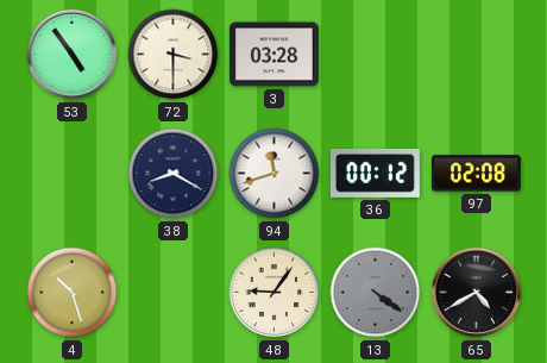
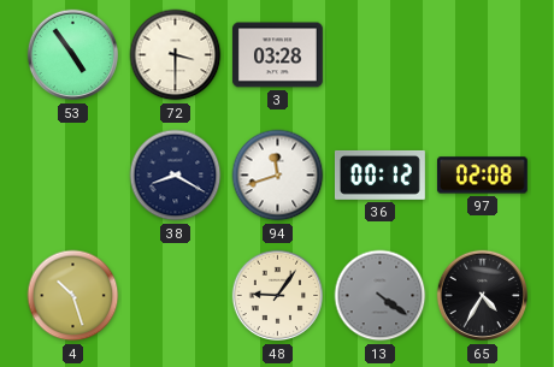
65: 4:40 -> 4:35 (483, 296)
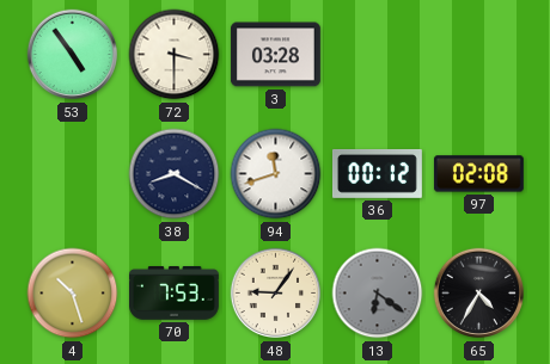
70: none -> 7:53 (175, 294)
13: 4:21 -> 6:21 (378, 294)
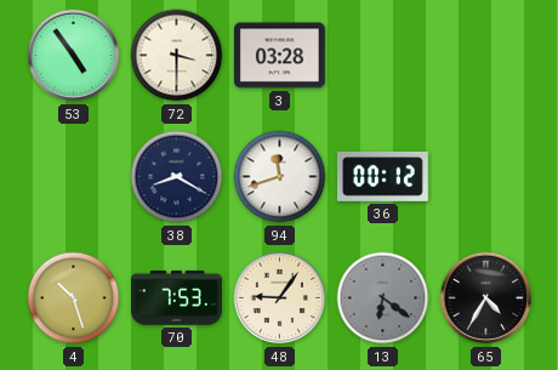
97: 02:08 -> none (478, 174)
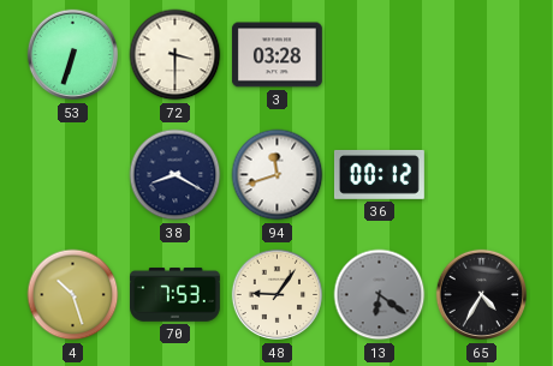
53: 4:54 -> 6:33 (73, 55)
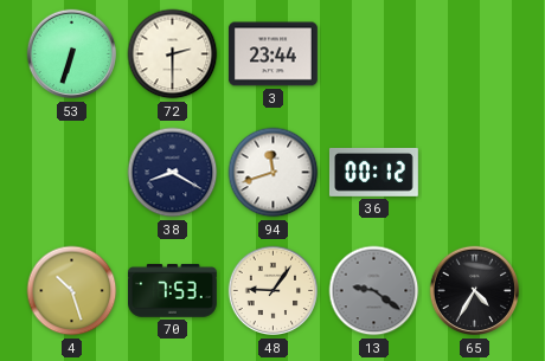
72: 3:30 -> 2:30 (173, 54)
3: 03:28 -> 23:44 (272, 54)
13: 6:21 -> 9:21 (374, 291)
